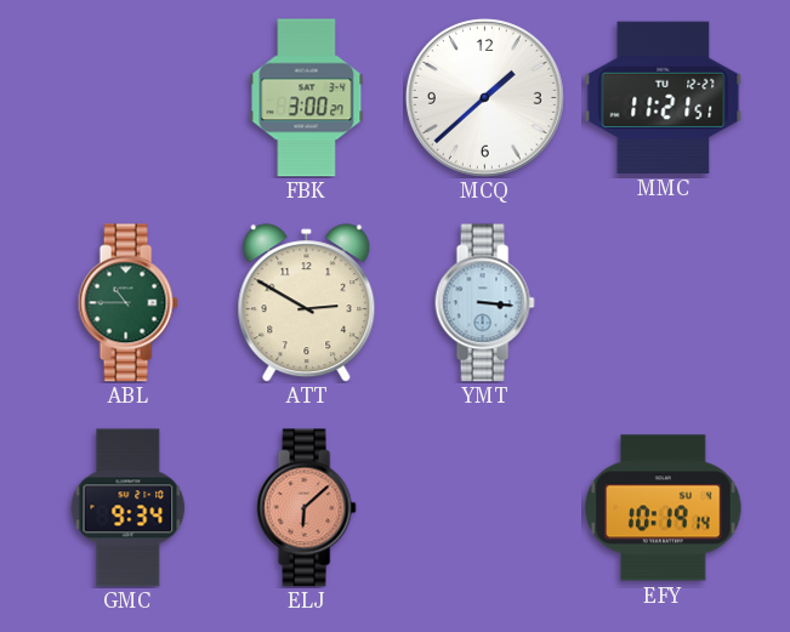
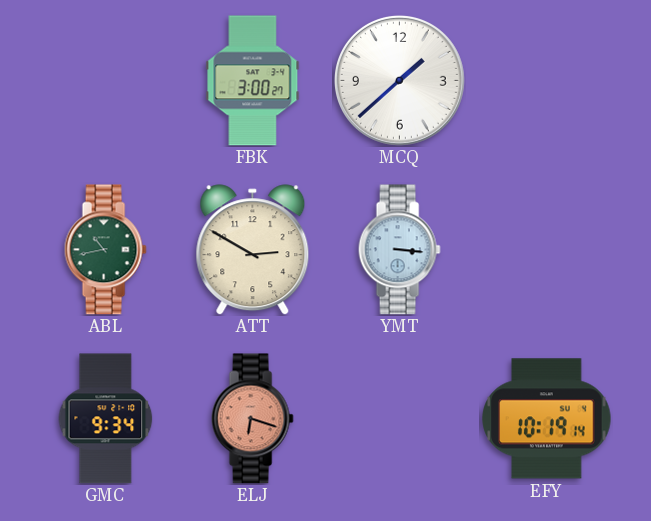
MMC: 11:21 -> none (664, 97)
ABL: 10:45 -> 10:43 (105, 250)
ELJ: 6:08 -> 6:18 (252, 419)
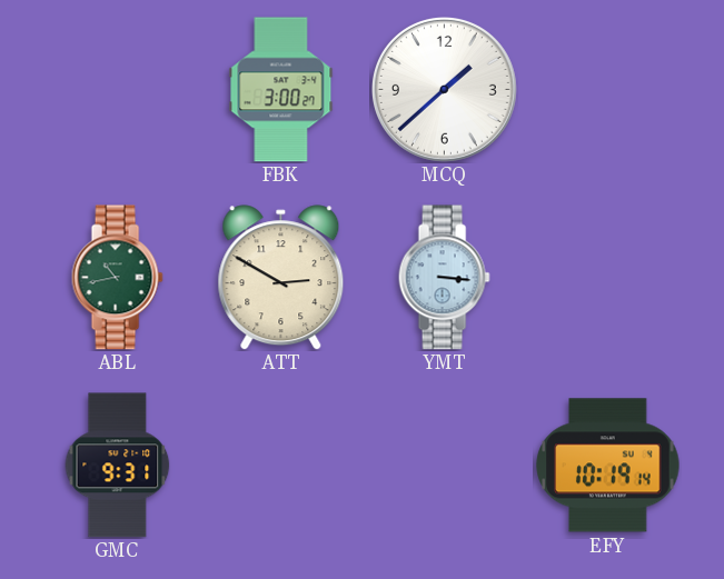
GMC: 9:34 -> 9:31 (118, 466)
ELJ: 6:18 -> none (252, 419)
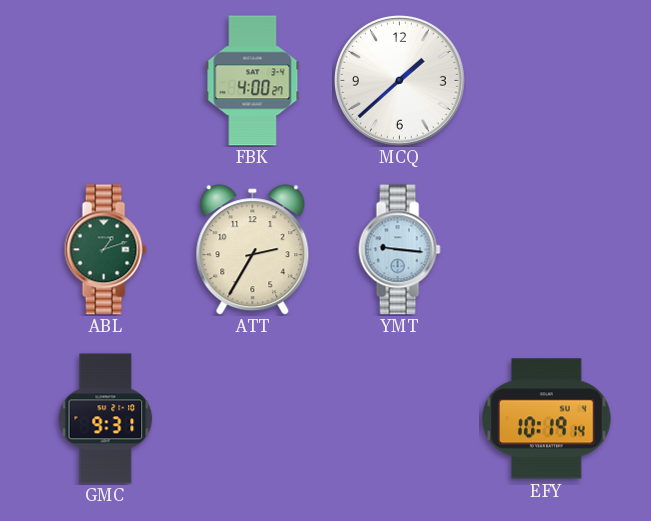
FBK: 3:00 -> 4:00 (253, 81)
ABL: 10:43 -> 1:12 (105, 250)
ATT: 2:50 -> 2:35 (253, 250)
YMT: 3:16 -> 9:16 (399, 250)
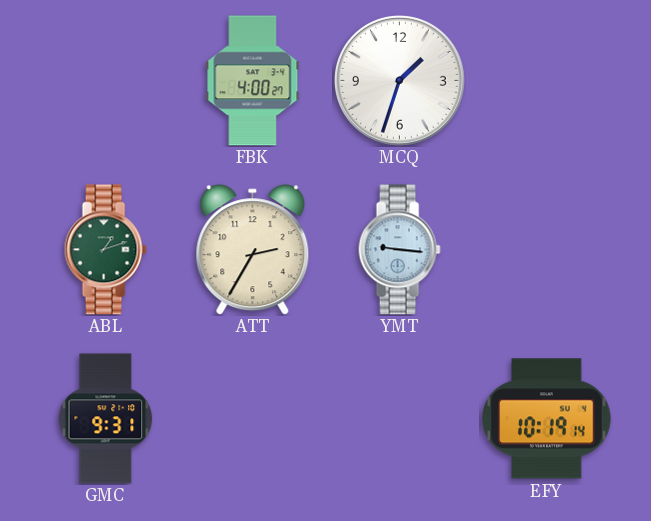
MCQ: 1:38 -> 1:33 (399, 80)
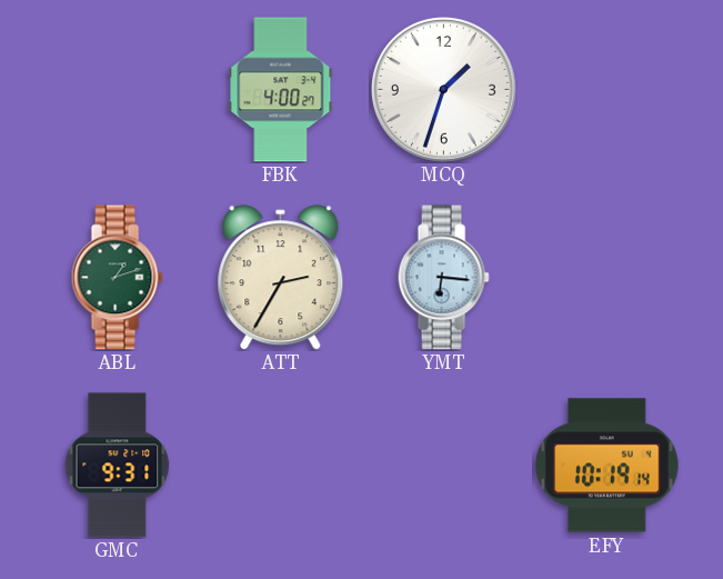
YMT: 9:16 -> 6:16 (443, 278)
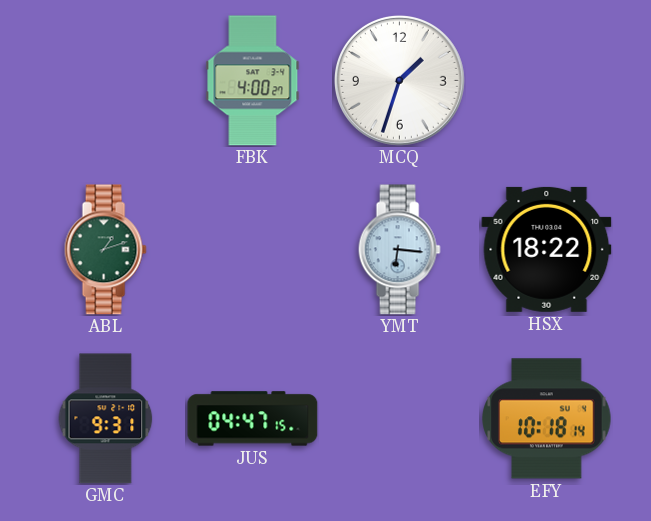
ATT: 2:35 -> none (281, 278)
HSX: none -> 18:22 (547, 249)
JUS: none -> 04:47 (253, 419)
EFY: 10:19 -> 10:18 (547, 419)
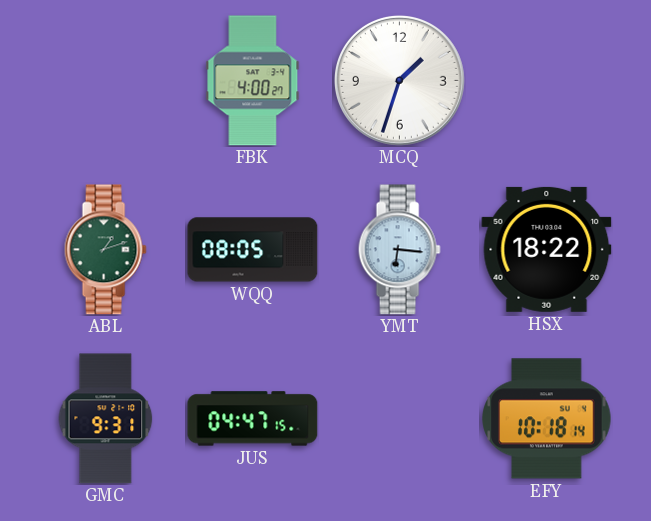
WQQ: none -> 08:05 (253, 250)
